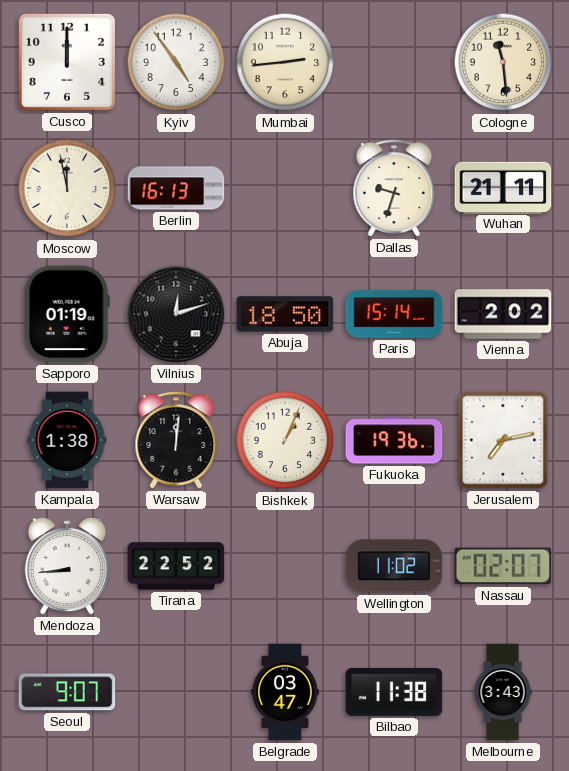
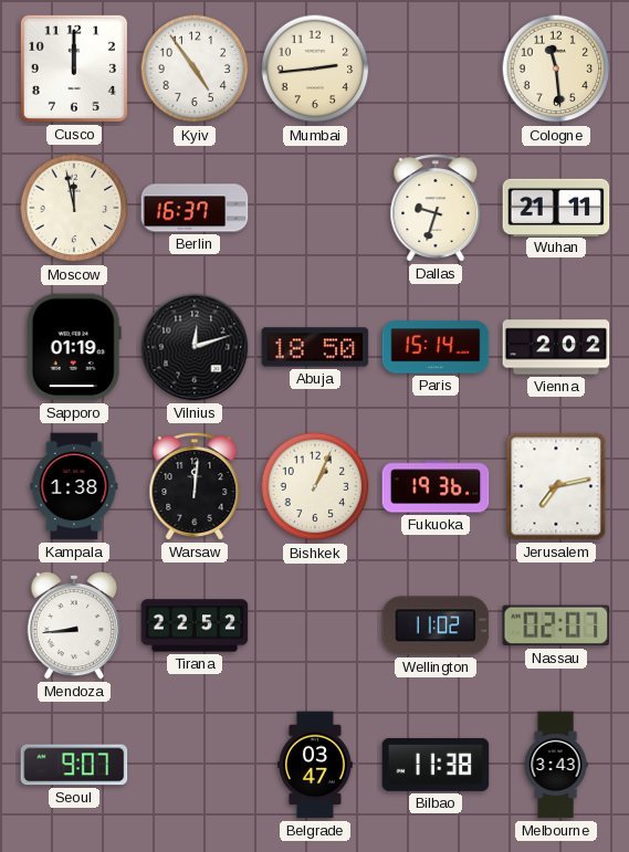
Berlin: 16:13 -> 16:37 (195, 208)
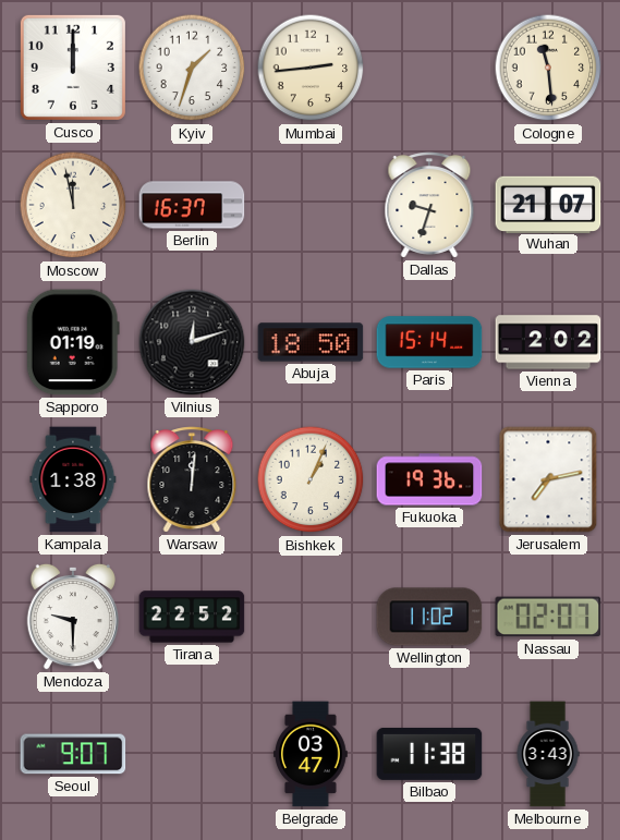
Kyiv: 4:54 -> 1:33 (192, 68)
Wuhan: 21:11 -> 21:07 (548, 204)
Mendoza: 8:44 -> 9:30 (72, 617)
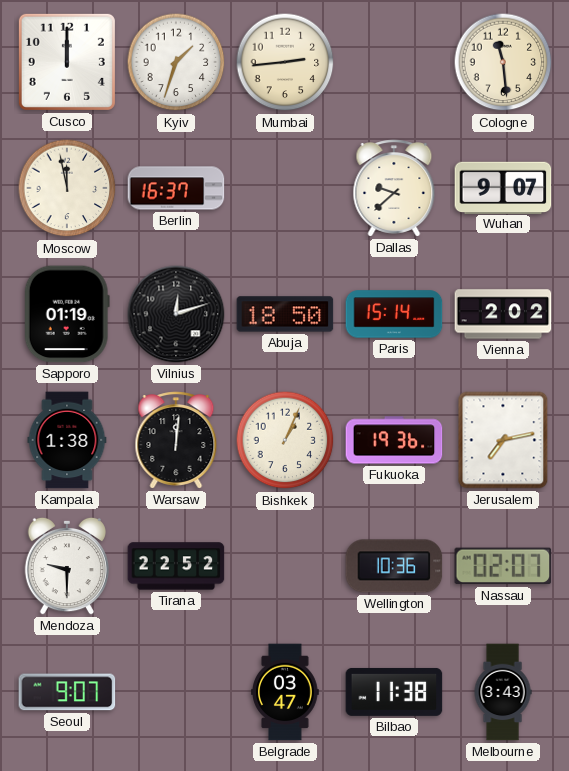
Dallas: 9:33 -> 9:38 (394, 188)
Wuhan: 21:07 -> 9:07 (503, 187)
Wellington: 11:02 -> 10:36 (394, 566)
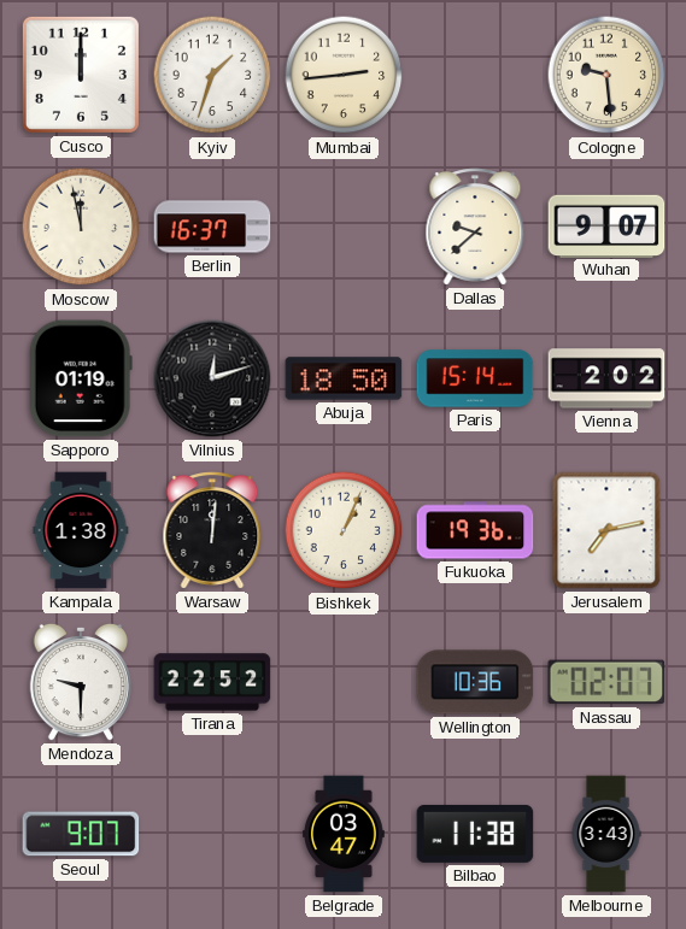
Cologne: 11:29 -> 9:29 (606, 75)
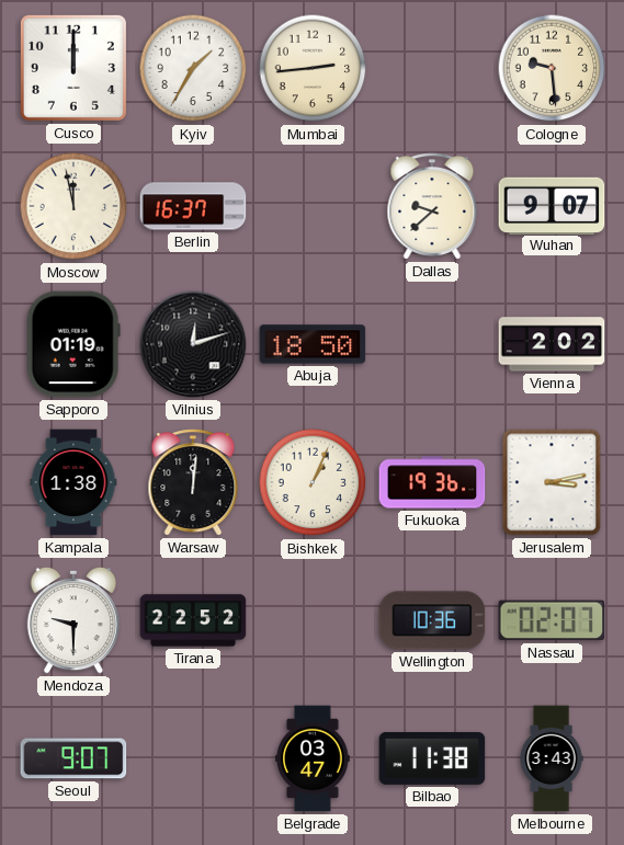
Kyiv: 1:33 -> 1:35 (193, 68)
Paris: 15:14 -> none (475, 378)
Jerusalem: 7:13 -> 3:13 (552, 482)
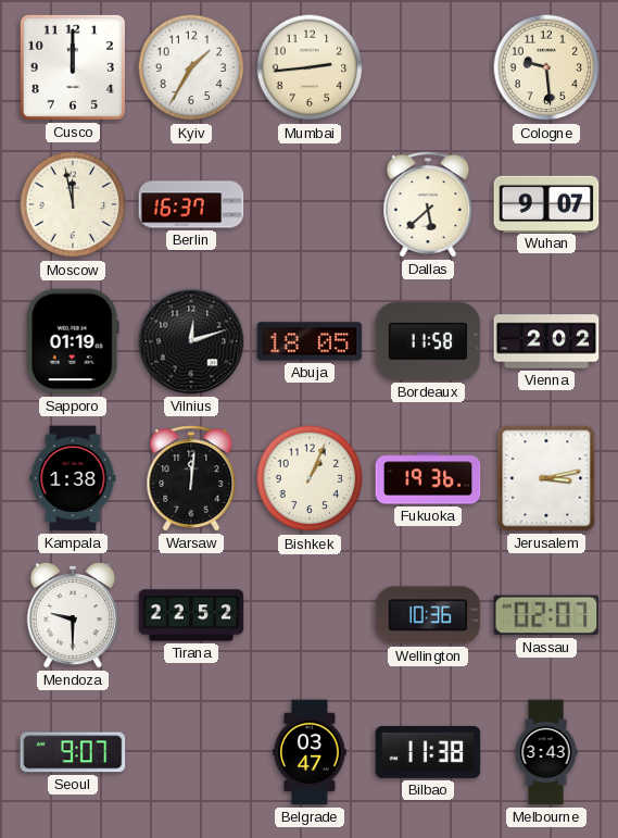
Dallas: 9:38 -> 5:38 (428, 204)
Abuja: 18:50 -> 18:05 (310, 341)
Bordeaux: none -> 11:58 (428, 341)
